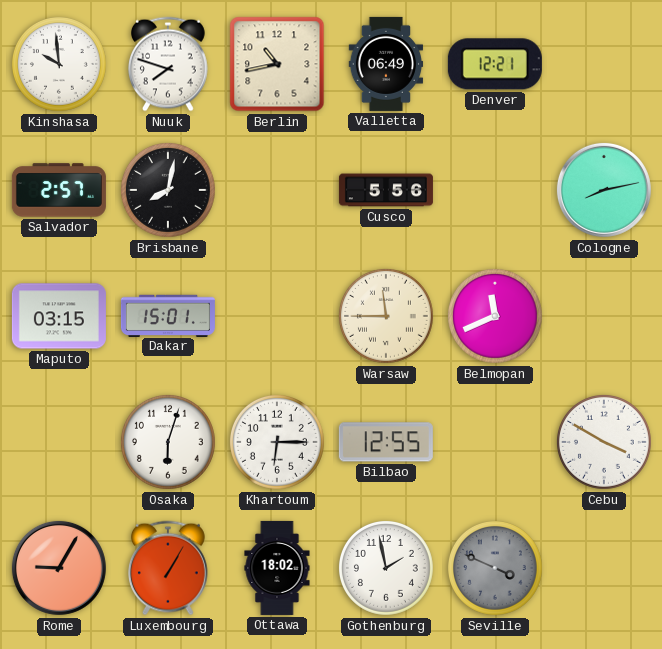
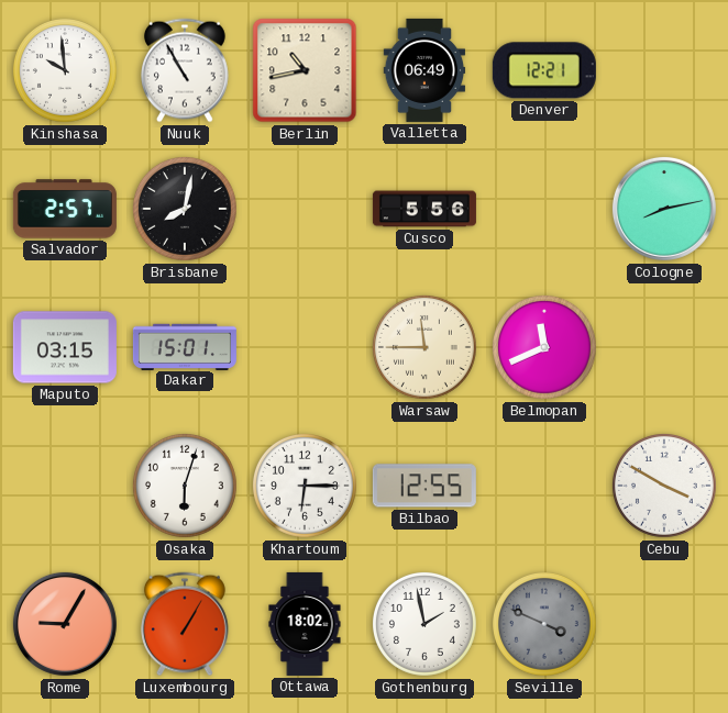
Nuuk: 7:48 -> 10:55 (185, 70)
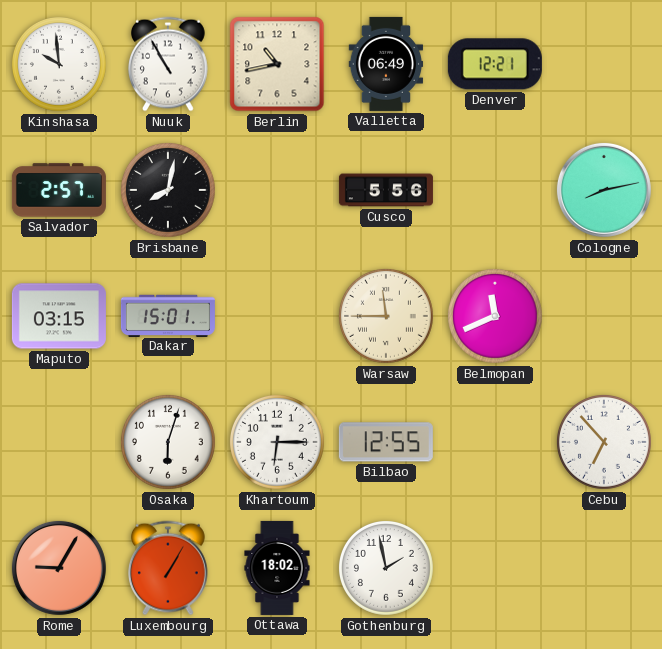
Cebu: 3:50 -> 6:53 (604, 442)
Seville: 3:49 -> none (544, 624)
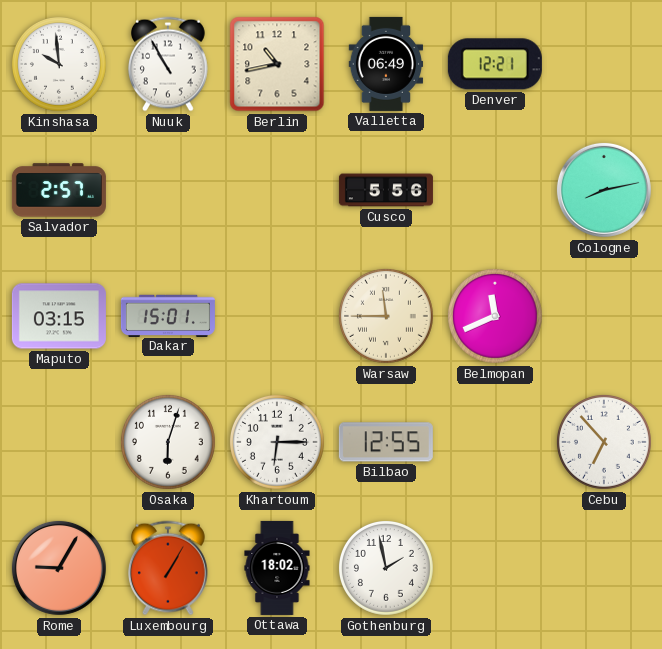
Brisbane: 8:02 -> none (168, 190)
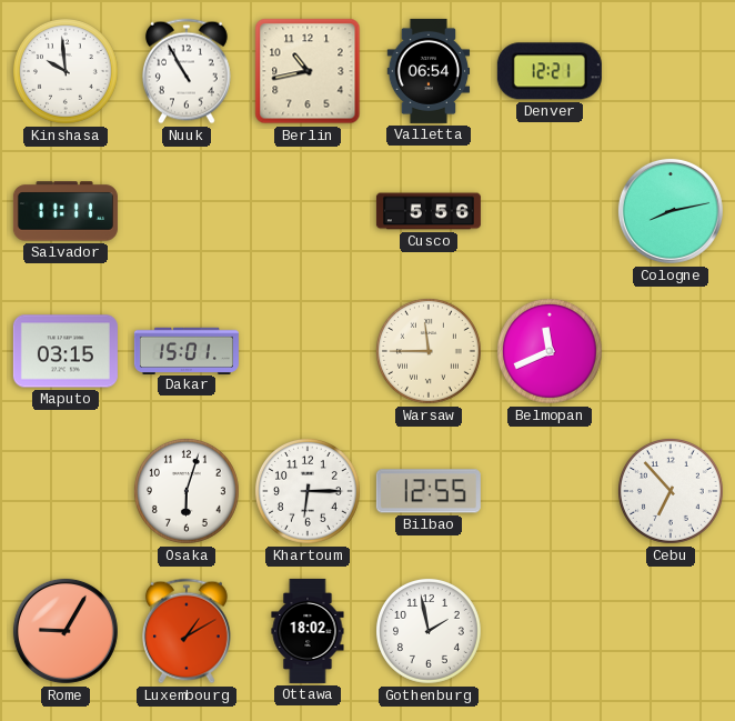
Valletta: 06:49 -> 06:54 (429, 71)
Salvador: 2:57 -> 11:11 (66, 211)
Luxembourg: 1:05 -> 1:10 (187, 631)
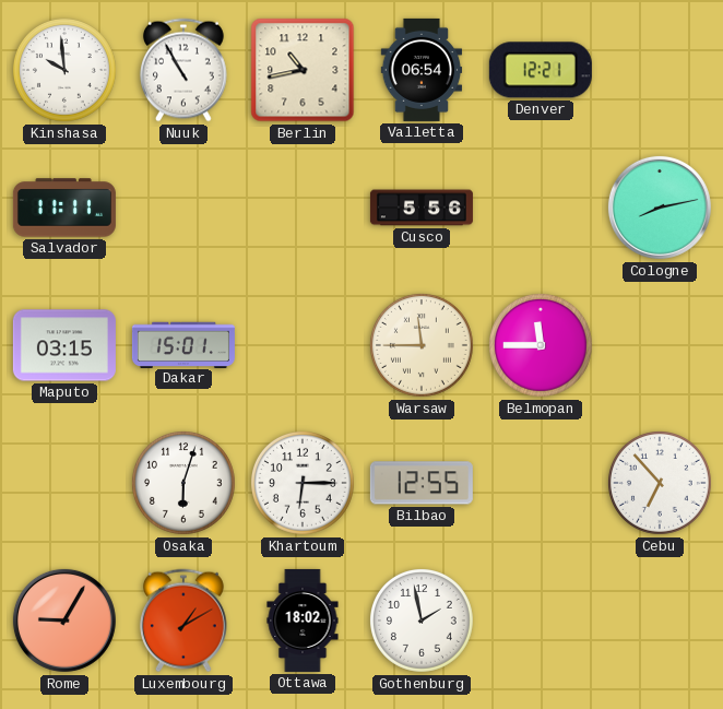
Belmopan: 11:41 -> 11:45 (541, 345)
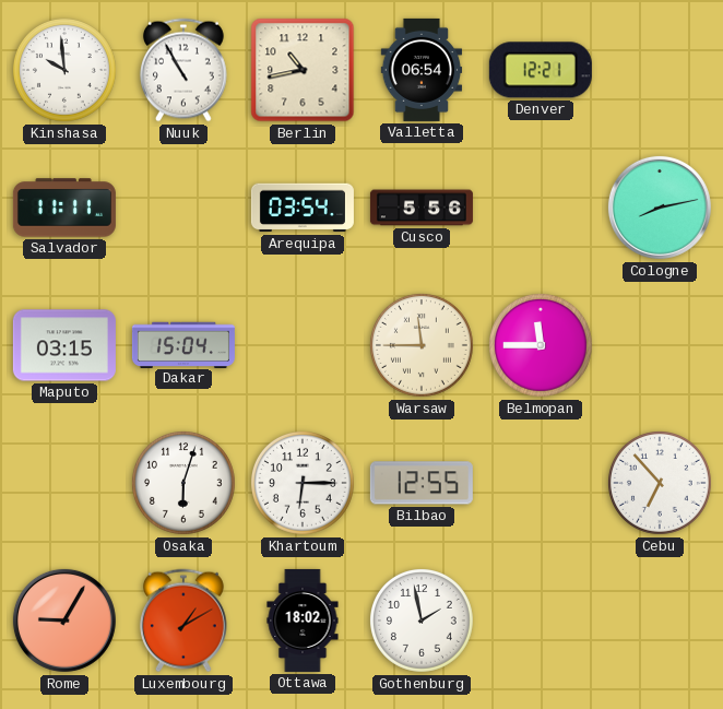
Arequipa: none -> 03:54 (303, 208)
Dakar: 15:01 -> 15:04 (183, 344)
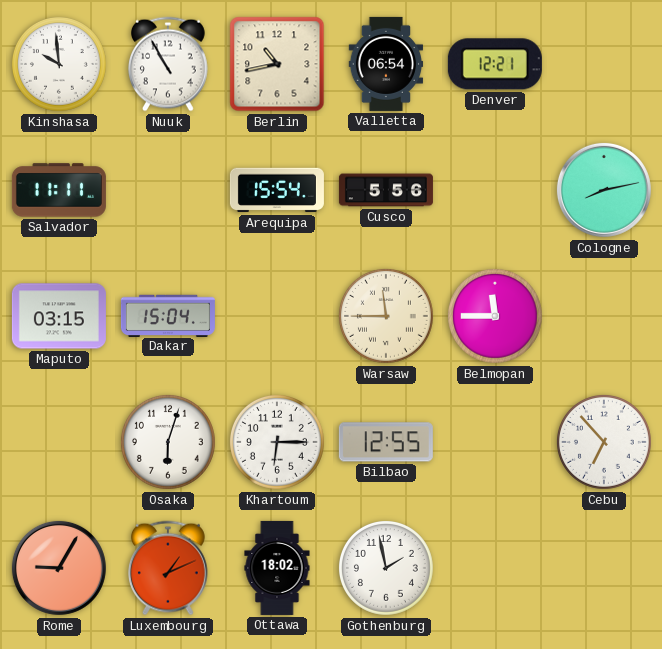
Arequipa: 03:54 -> 15:54 (277, 190)
Luxembourg: 1:10 -> 1:11 (168, 568)
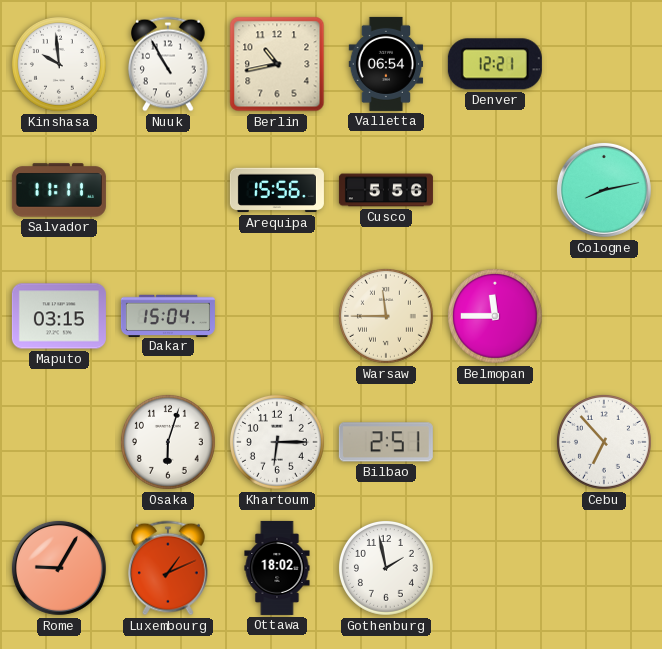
Arequipa: 15:54 -> 15:56 (277, 190)
Bilbao: 12:55 -> 2:51 (386, 442)
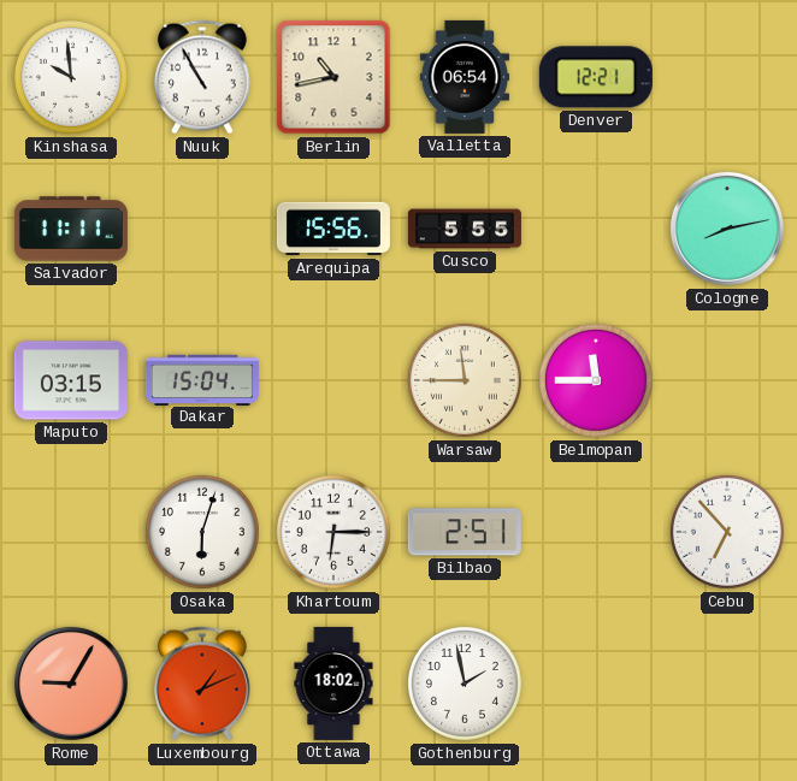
Cusco: 5:56 -> 5:55 (465, 229)
